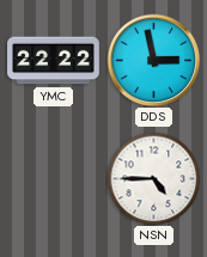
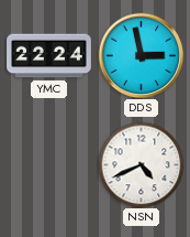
YMC: 22:22 -> 22:24 (49, 56)
NSN: 4:45 -> 4:41 (141, 164)
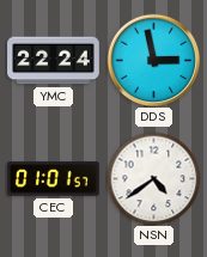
CEC: none -> 01:01 (54, 179)
NSN: 4:41 -> 4:39 (153, 178)
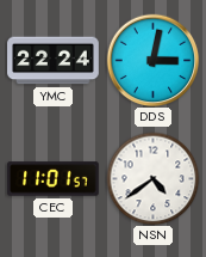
DDS: 2:58 -> 3:02 (152, 60)
CEC: 01:01 -> 11:01 (54, 179)
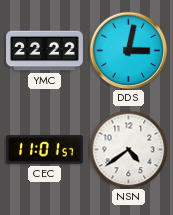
YMC: 22:24 -> 22:22 (45, 51)
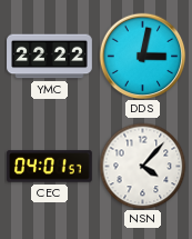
CEC: 11:01 -> 04:01 (50, 167)
NSN: 4:39 -> 4:07 (142, 166)
